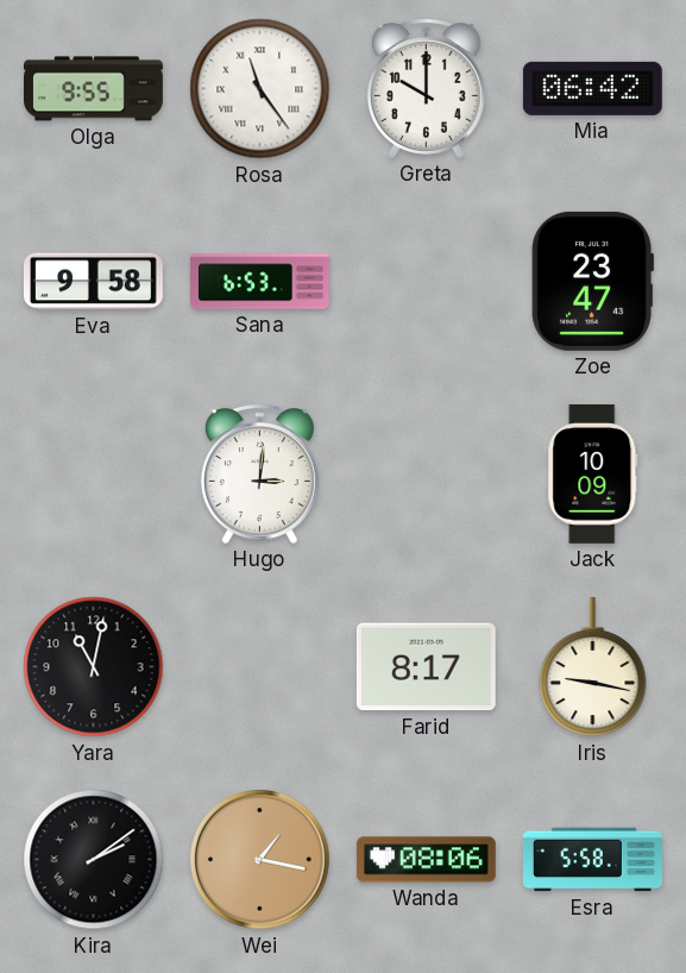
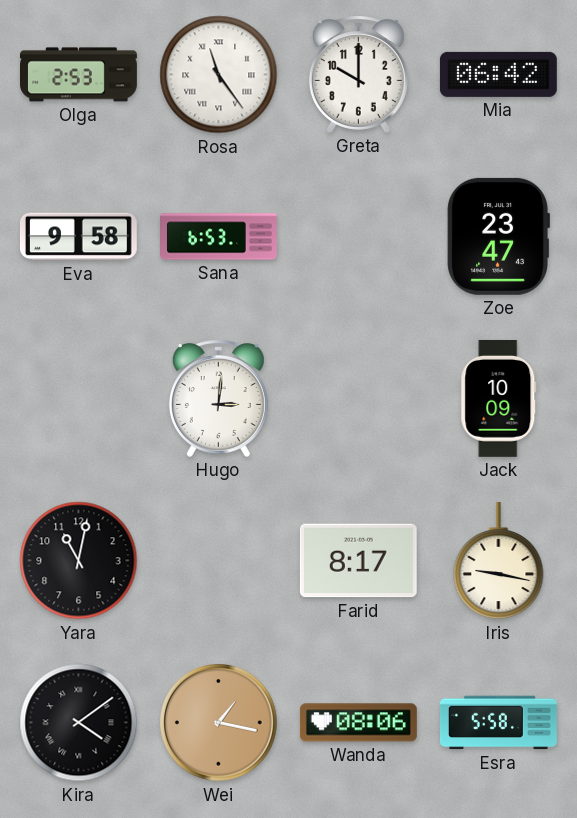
Olga: 9:55 -> 2:53 (79, 75)
Kira: 2:09 -> 4:09 (79, 723)
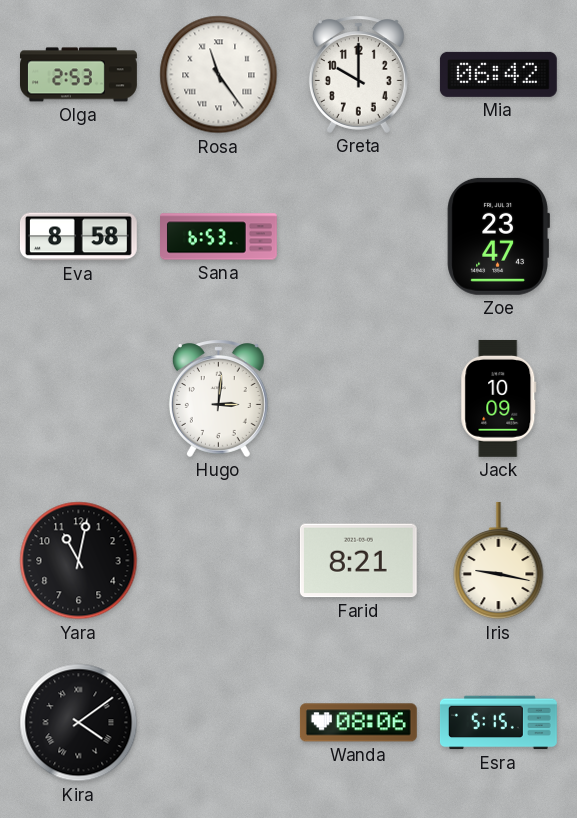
Eva: 9:58 -> 8:58 (78, 237)
Farid: 8:17 -> 8:21 (358, 561)
Wei: 1:17 -> none (219, 723)
Esra: 5:58 -> 5:15 (498, 723)
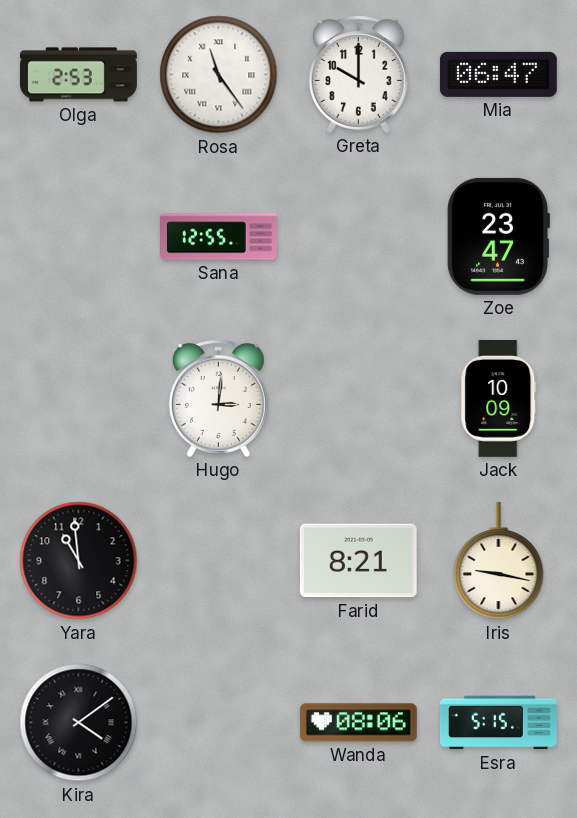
Mia: 06:42 -> 06:47 (498, 74)
Eva: 8:58 -> none (78, 237)
Sana: 6:53 -> 12:55 (219, 237)
Yara: 11:02 -> 10:59 (79, 561)
